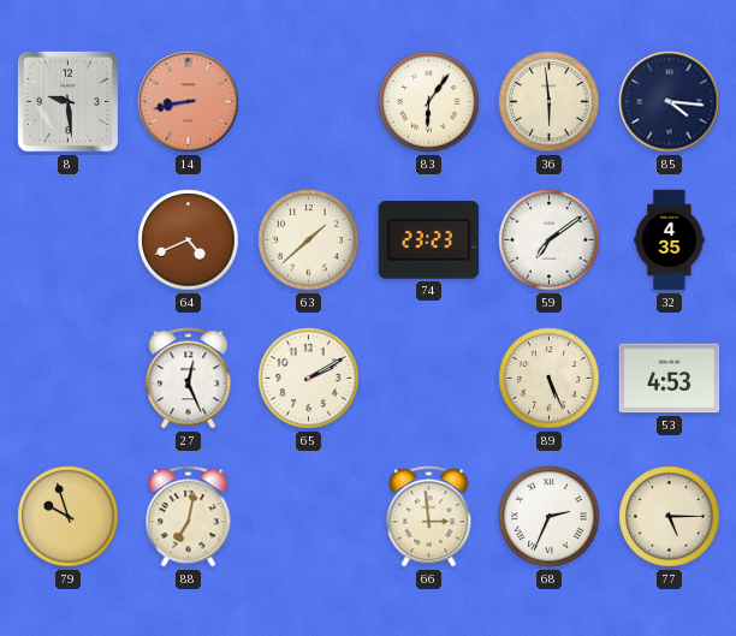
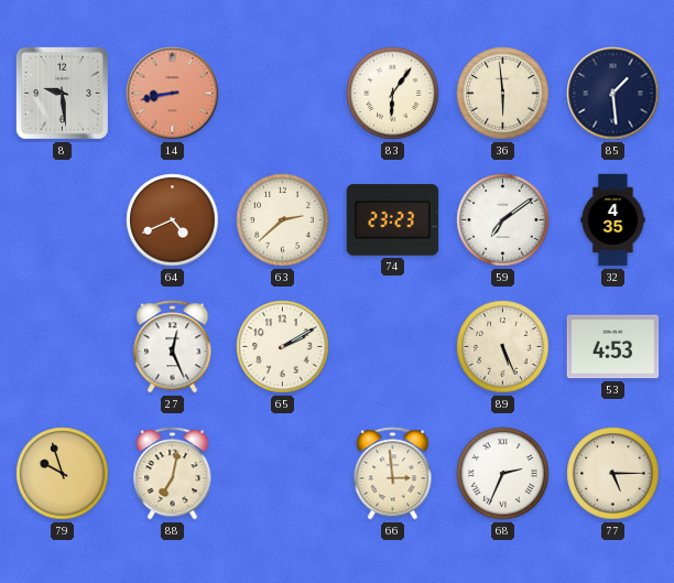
85: 4:16 -> 1:29 (613, 94)
63: 1:38 -> 2:38 (283, 220)
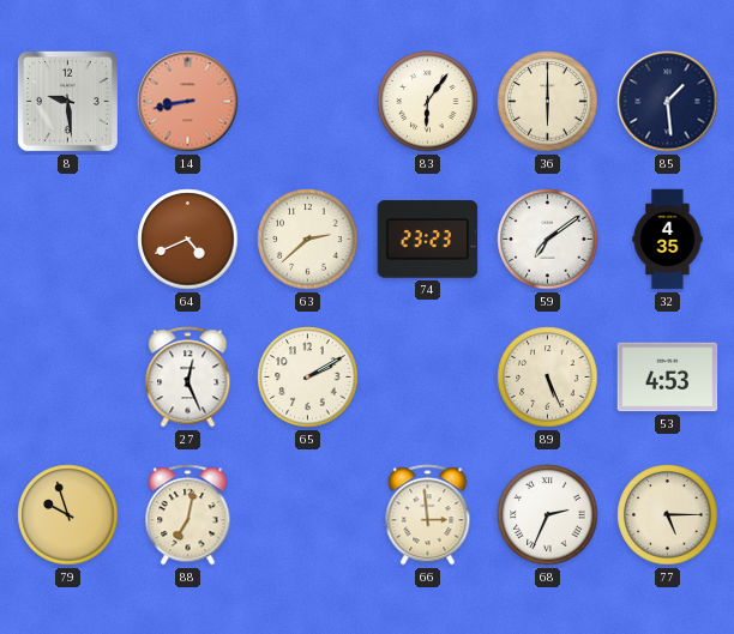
36: 5:59 -> 6:00 (548, 102)
